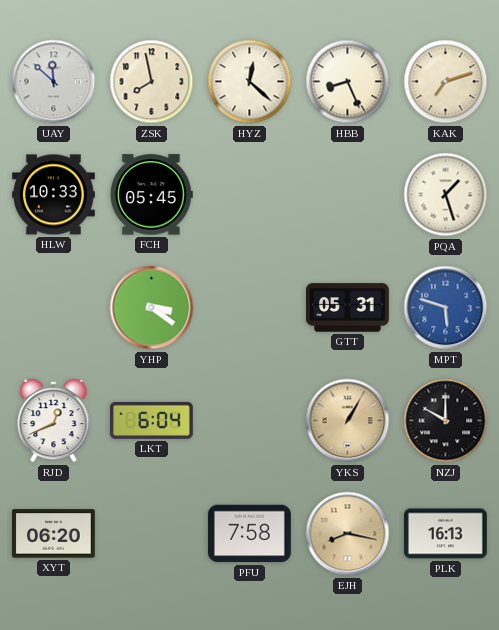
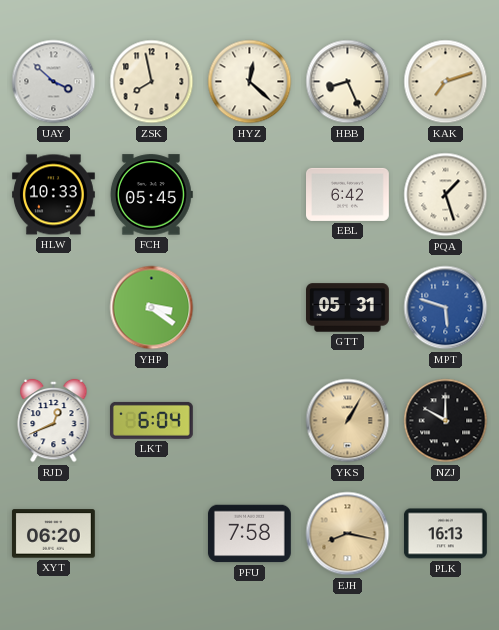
UAY: 11:52 -> 3:52 (54, 82)
EBL: none -> 6:42 (348, 194)
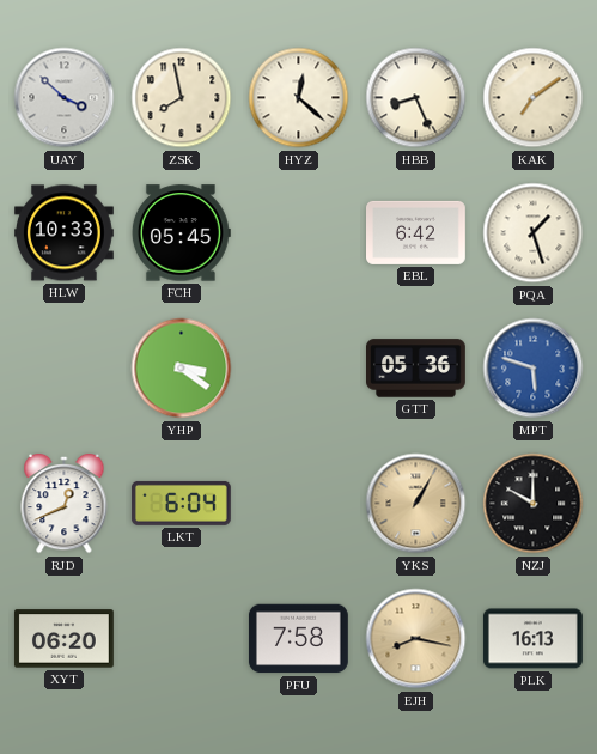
KAK: 7:12 -> 7:09 (534, 98)
GTT: 05:31 -> 05:36 (416, 369)
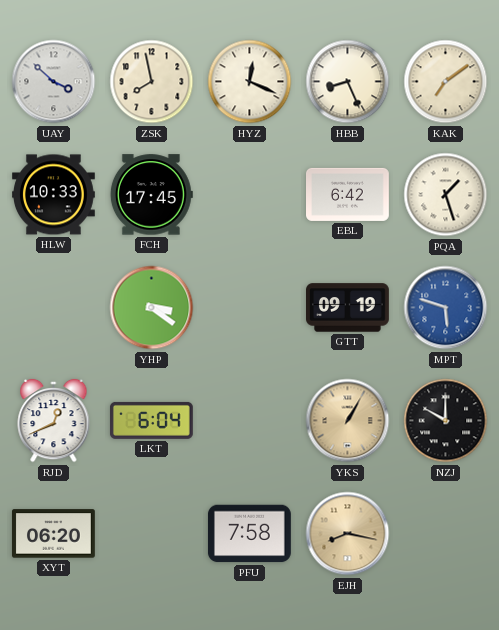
HYZ: 12:22 -> 12:19 (250, 82)
FCH: 05:45 -> 17:45 (151, 195)
GTT: 05:36 -> 09:19 (348, 308)
PLK: 16:13 -> none (532, 639)
